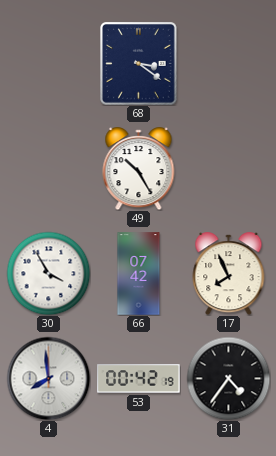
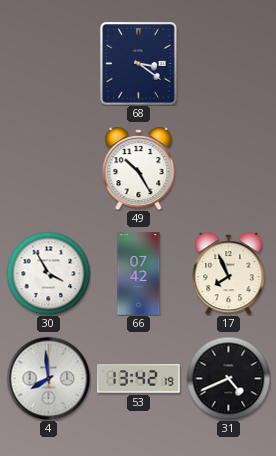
53: 00:42 -> 13:42 (139, 379)
31: 4:36 -> 4:41 (228, 378)
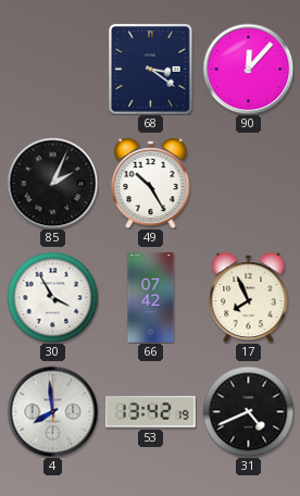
90: none -> 12:07 (248, 69)
85: none -> 2:04 (52, 183)
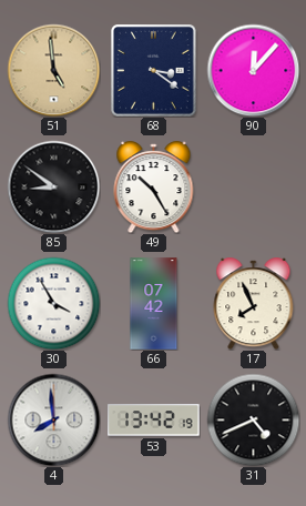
51: none -> 4:59 (53, 70)
85: 2:04 -> 8:51 (53, 186)
